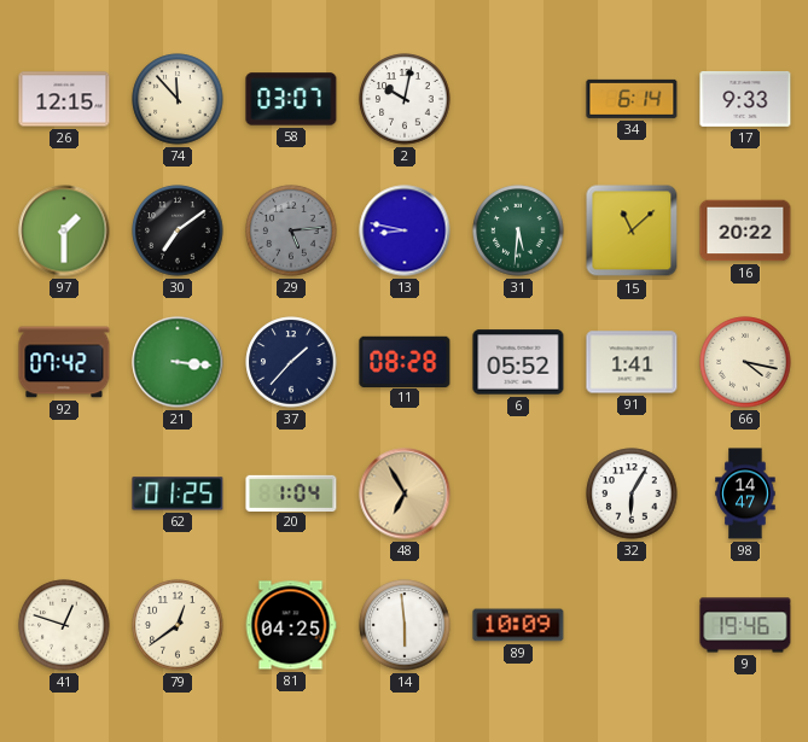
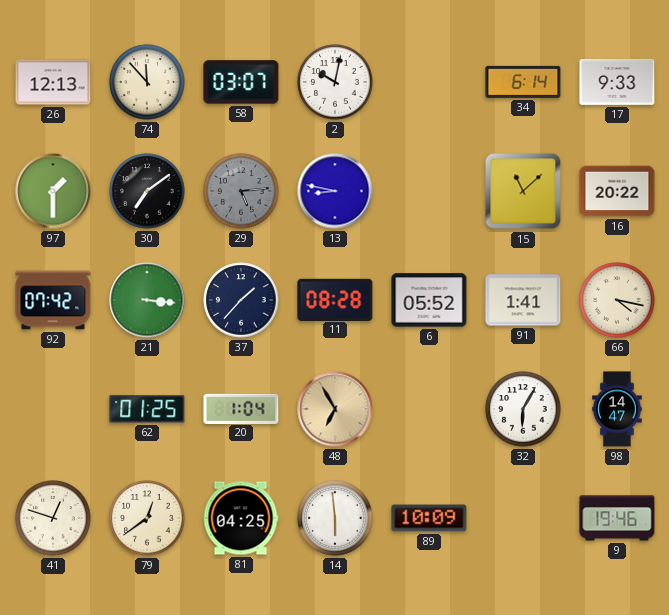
26: 12:15 -> 12:13 (53, 82)
31: 5:31 -> none (518, 230)
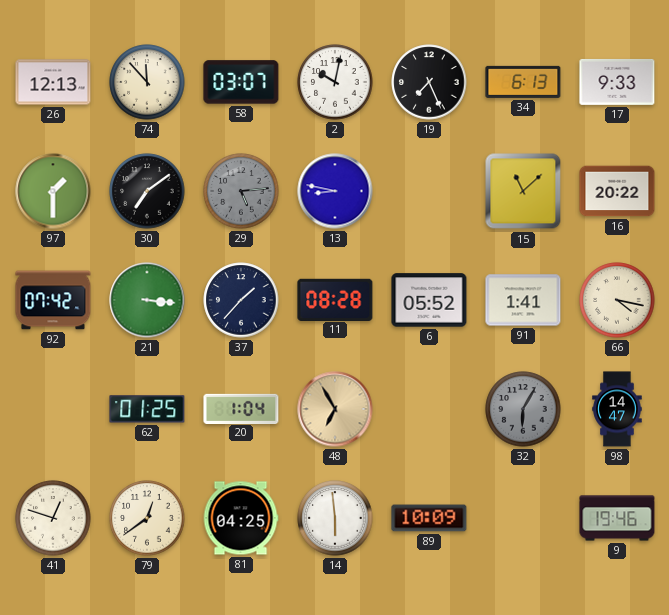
19: none -> 7:26 (429, 82)
34: 6:14 -> 6:13 (523, 82)
32 dial: white -> grey (523, 409)
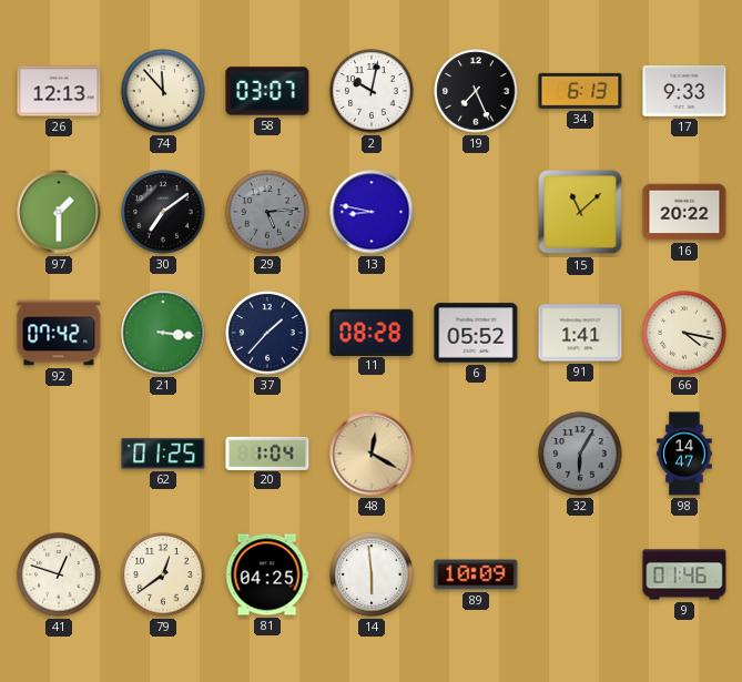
48: 6:55 -> 12:20 (372, 454)
9: 19:46 -> 01:46 (684, 574)
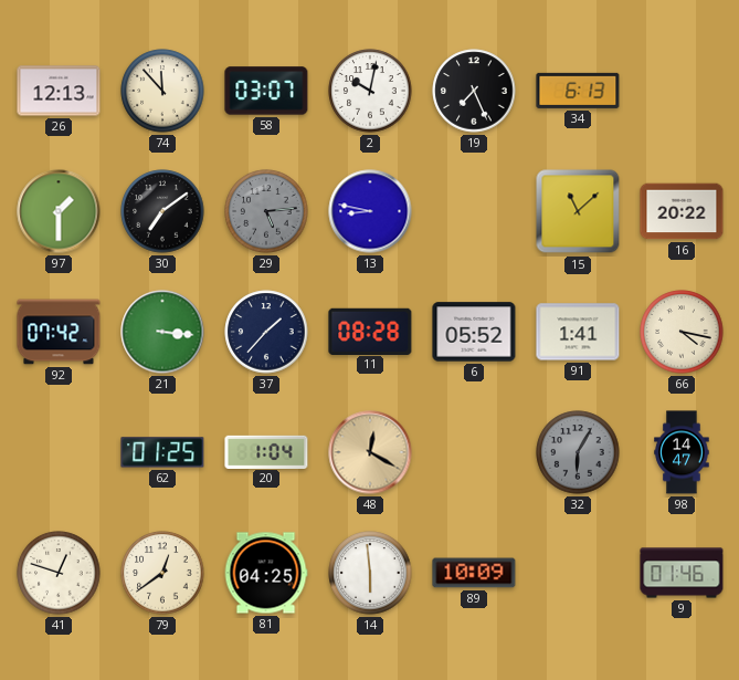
17: 9:33 -> none (684, 91)
